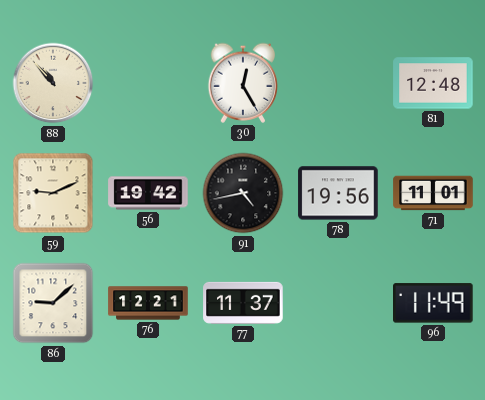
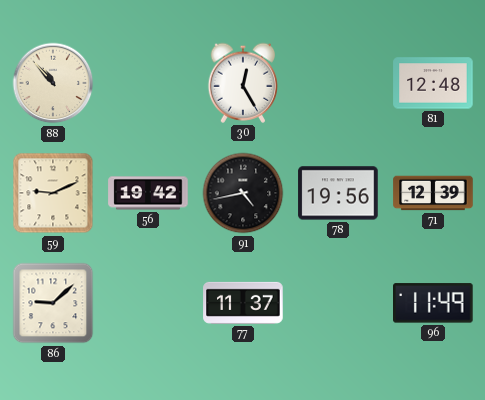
71: 11:01 -> 12:39 (433, 193)
76: 12:21 -> none (148, 303)
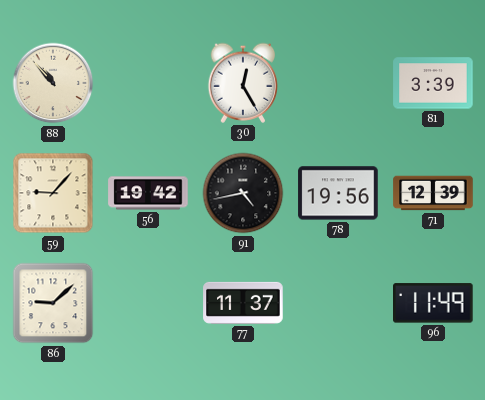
81: 12:48 -> 3:39 (433, 83)
59: 9:11 -> 9:07 (53, 193)
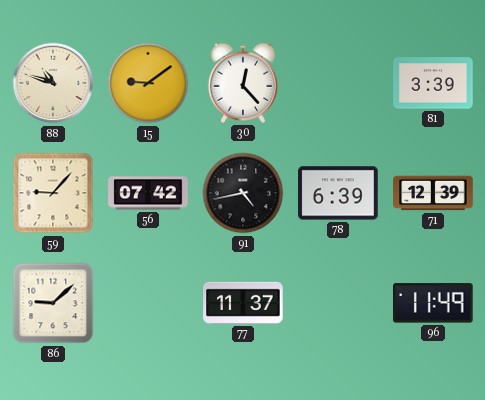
88: 10:53 -> 10:48 (53, 83)
15: none -> 9:09 (148, 83)
30: 12:25 -> 12:23 (243, 83)
56: 19:42 -> 07:42 (148, 193)
78: 19:56 -> 6:39 (338, 193)
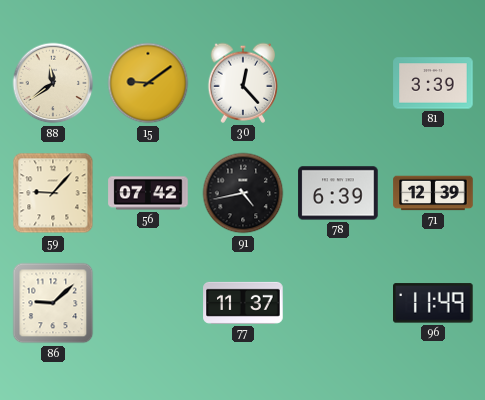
88: 10:48 -> 11:39 (53, 83)
